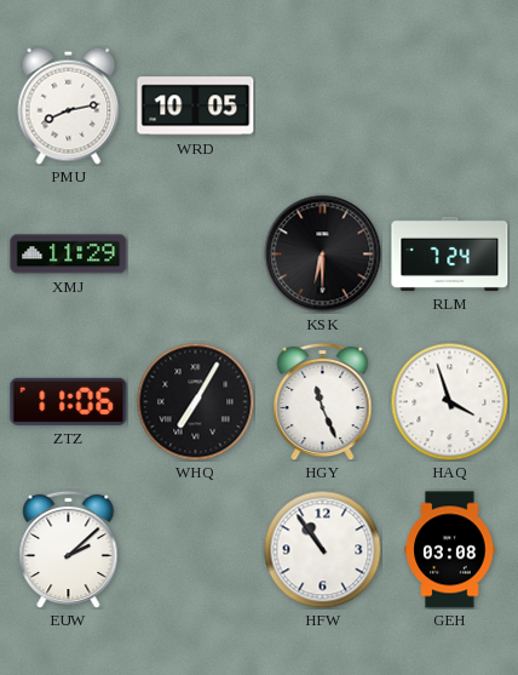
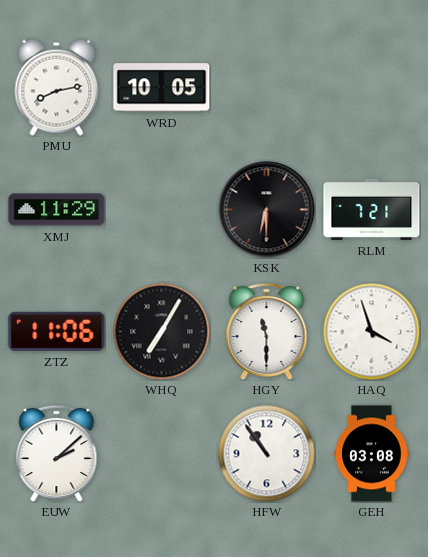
RLM: 7:24 -> 7:21 (372, 209)
HGY: 11:26 -> 11:30 (267, 331)
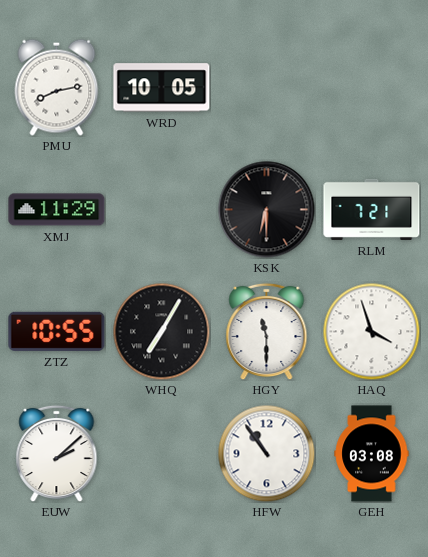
ZTZ: 11:06 -> 10:55 (57, 331)
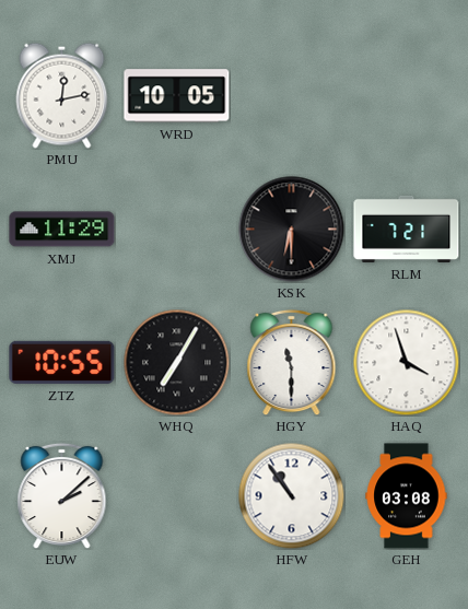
PMU: 8:13 -> 12:13 (62, 95)
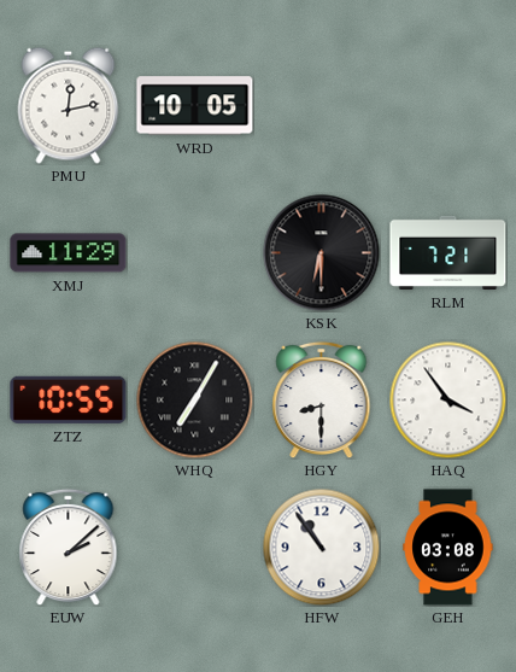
HGY: 11:30 -> 8:30 (322, 399)
HAQ: 3:57 -> 3:54 (447, 399)
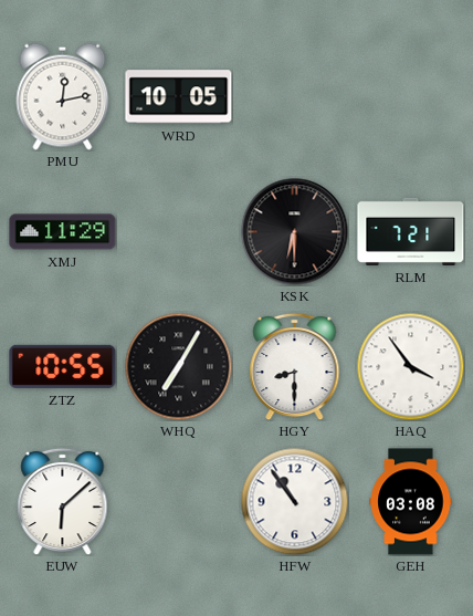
EUW: 2:08 -> 6:08 (63, 501)
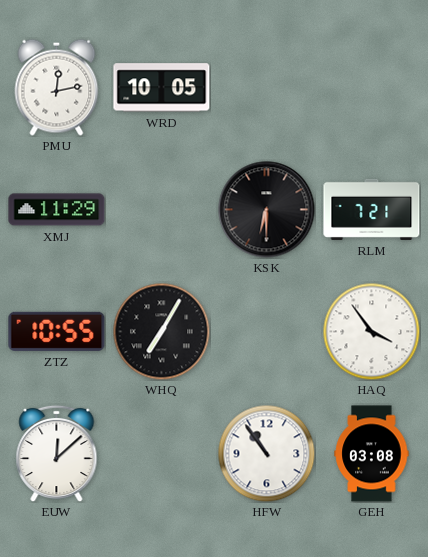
HGY: 8:30 -> none (295, 366)
EUW: 6:08 -> 12:08 (57, 453)
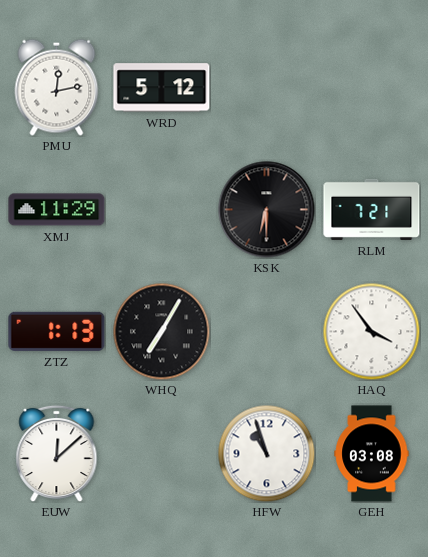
WRD: 10:05 -> 5:12 (162, 88)
ZTZ: 10:55 -> 1:13 (57, 331)
HFW: 10:54 -> 10:57 (266, 453)
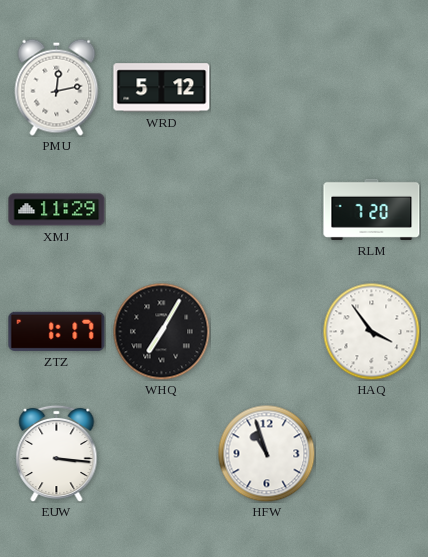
KSK: 6:30 -> none (267, 210)
RLM: 7:21 -> 7:20 (372, 209)
ZTZ: 1:13 -> 1:17 (57, 331)
EUW: 12:08 -> 3:16 (57, 453)
GEH: 03:08 -> none (372, 454)
